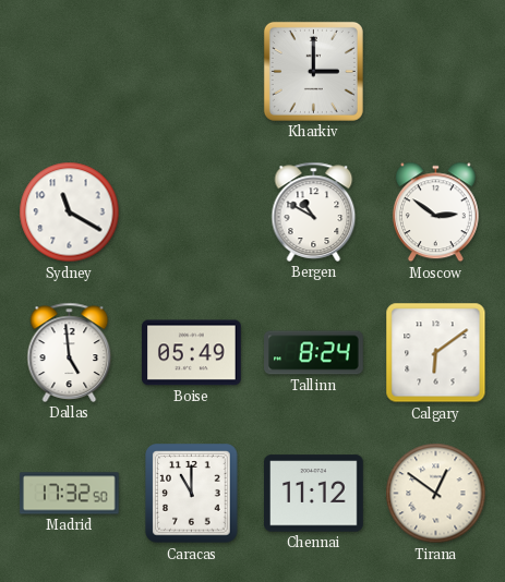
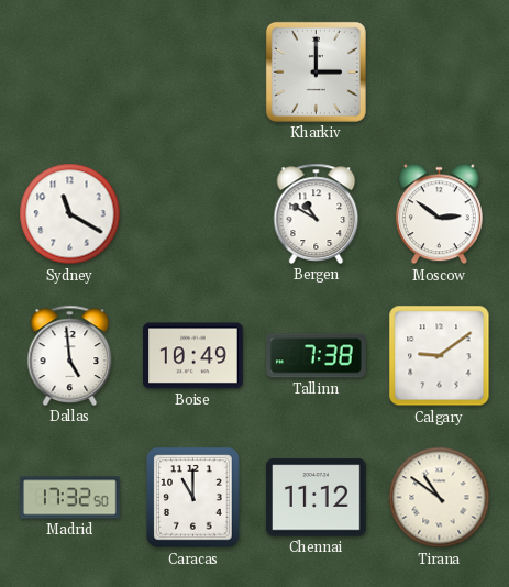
Boise: 05:49 -> 10:49 (193, 356)
Tallinn: 8:24 -> 7:38 (317, 356)
Calgary: 6:09 -> 9:09 (440, 356)
Tirana: 12:51 -> 10:51 (440, 498)
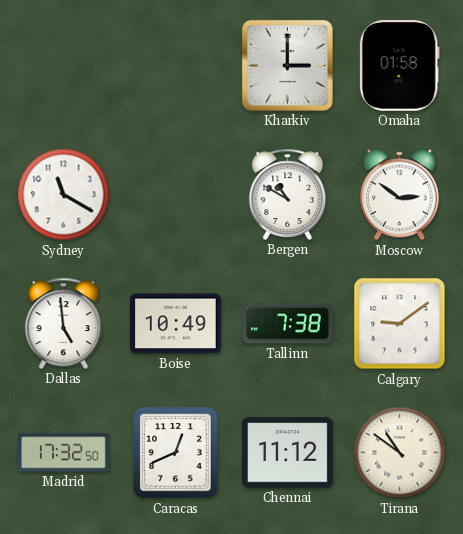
Omaha: none -> 01:58 (399, 65)
Caracas: 11:00 -> 12:41 (176, 453)
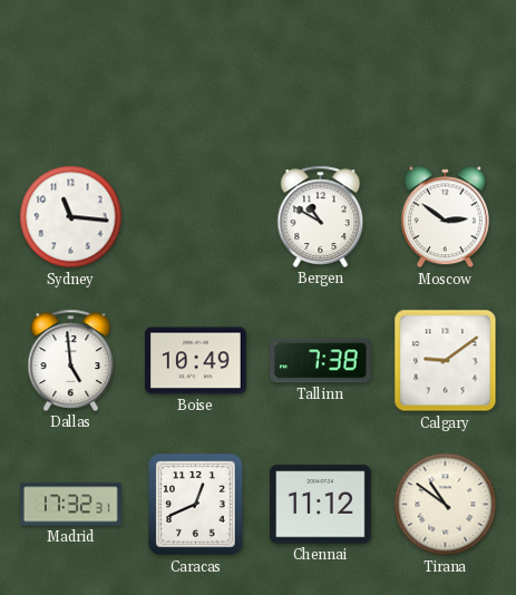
Kharkiv: 3:00 -> none (287, 65)
Omaha: 01:58 -> none (399, 65)
Sydney: 11:20 -> 11:16 (71, 217)
Madrid: 17:32:50 -> 17:32:31 (71, 505)
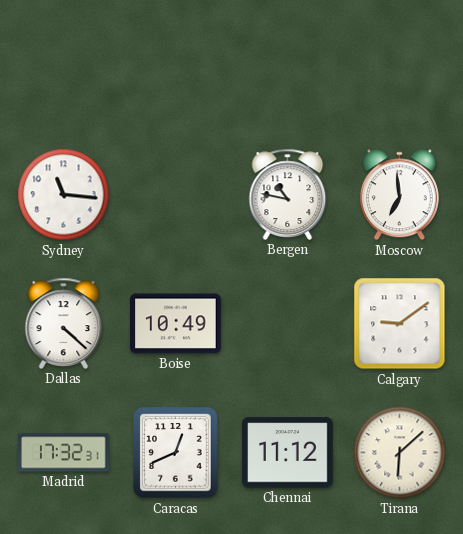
Bergen: 10:50 -> 10:47 (288, 194)
Moscow: 2:51 -> 6:59 (399, 195)
Dallas: 4:59 -> 4:22 (64, 323)
Tallinn: 7:38 -> none (321, 361)
Tirana: 10:51 -> 6:08 (400, 453)
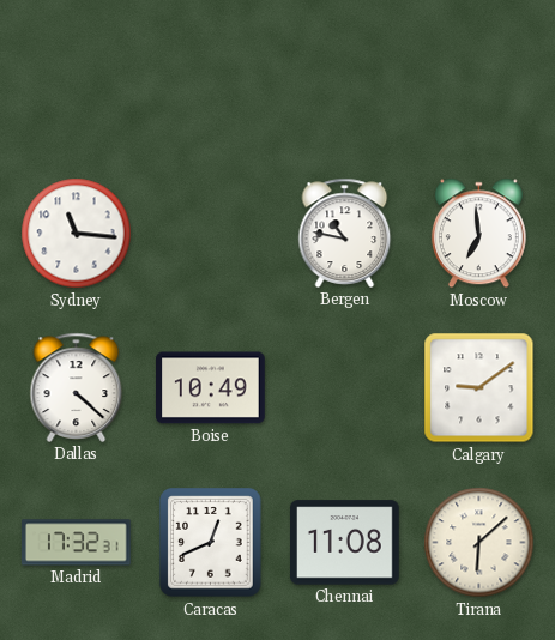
Chennai: 11:12 -> 11:08 (345, 543)
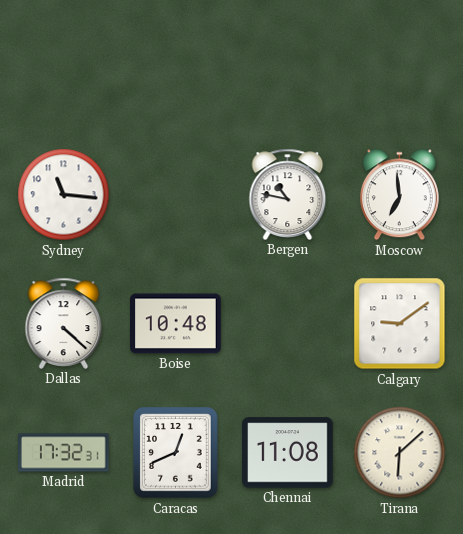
Boise: 10:49 -> 10:48 (176, 324)
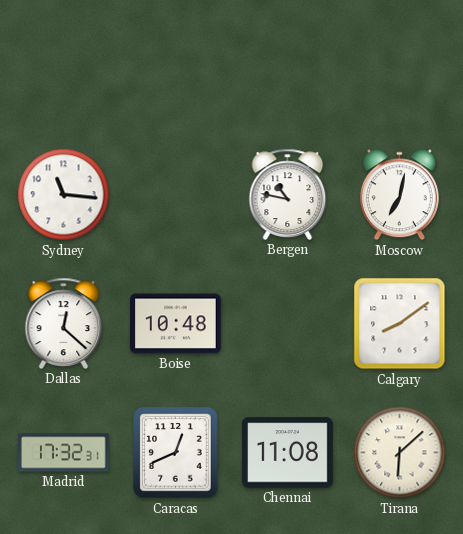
Moscow: 6:59 -> 7:02 (399, 195)
Dallas: 4:22 -> 12:22 (64, 323)
Calgary: 9:09 -> 8:09 (400, 324)
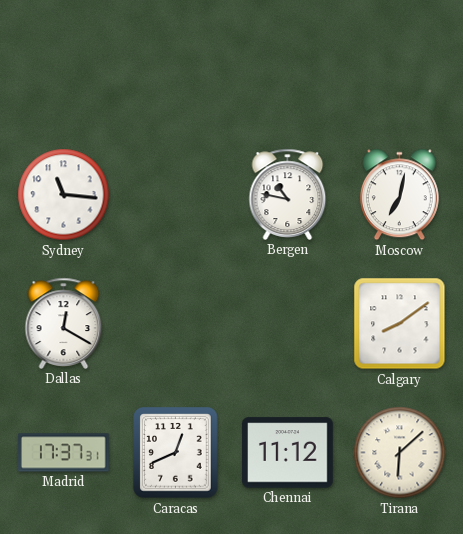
Dallas: 12:22 -> 12:20 (64, 323)
Boise: 10:48 -> none (176, 324)
Madrid: 17:32 -> 17:37 (64, 453)
Chennai: 11:08 -> 11:12 (288, 453)
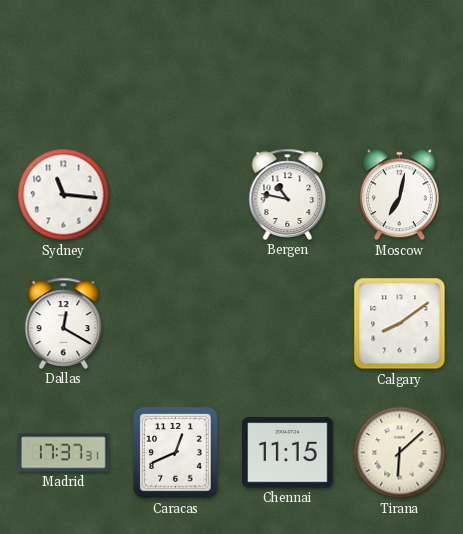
Chennai: 11:12 -> 11:15 (288, 453)
